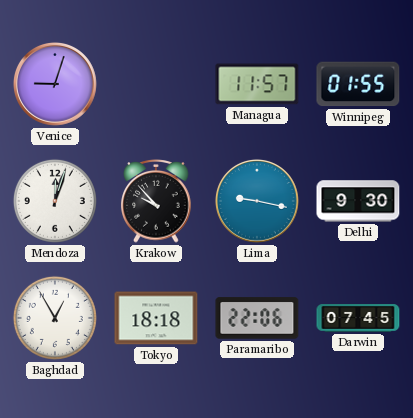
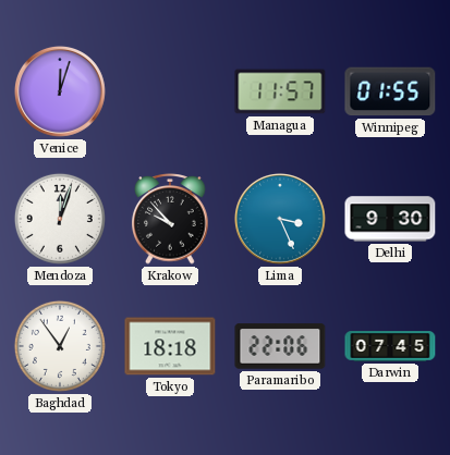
Venice: 9:03 -> 12:03 (60, 91)
Lima: 9:17 -> 3:26 (280, 219)
Baghdad: 12:55 -> 12:54 (60, 346)
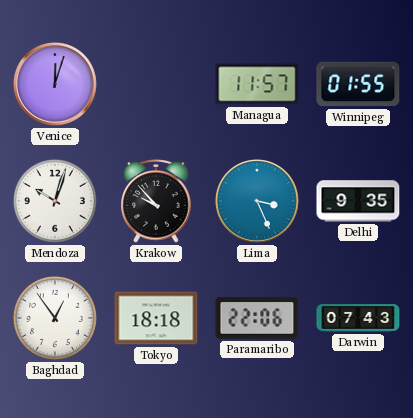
Mendoza: 12:03 -> 10:03 (55, 201)
Delhi: 9:30 -> 9:35 (358, 201)
Darwin: 07:45 -> 07:43 (358, 318)
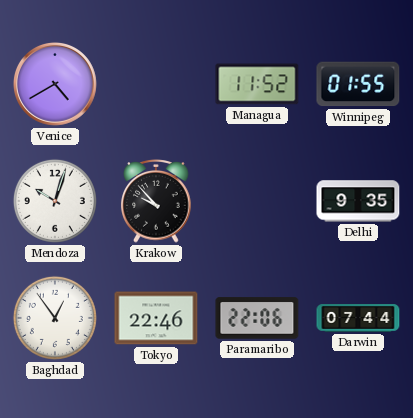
Venice: 12:03 -> 4:40 (55, 84)
Managua: 11:57 -> 11:52 (257, 84)
Lima: 3:26 -> none (257, 201)
Tokyo: 18:18 -> 22:46 (156, 318)
Darwin: 07:43 -> 07:44 (358, 318)
